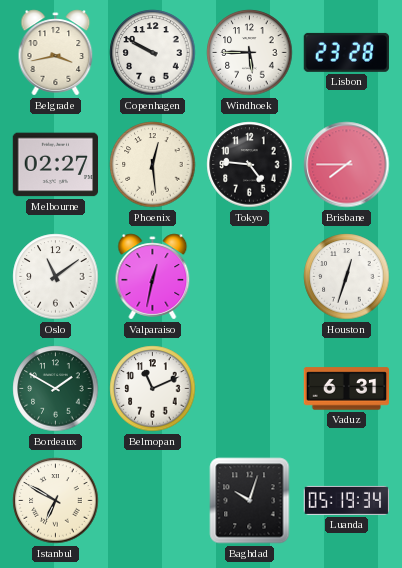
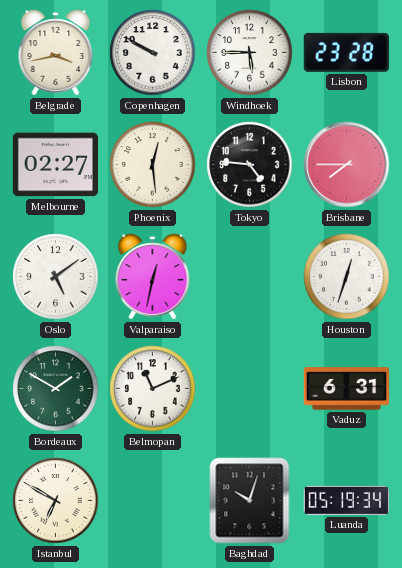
Oslo: 11:09 -> 5:09 (56, 277)
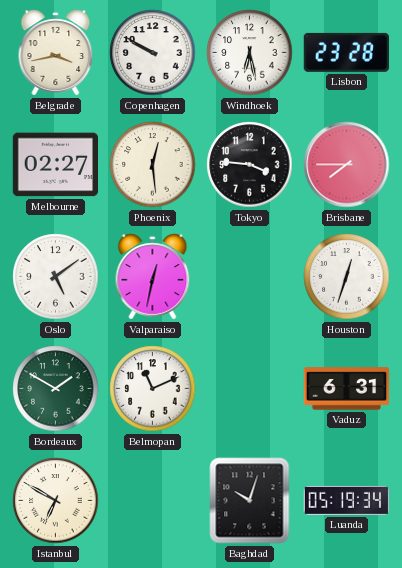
Windhoek: 5:45 -> 6:28 (250, 53)
Tokyo: 4:46 -> 3:46 (250, 165)
